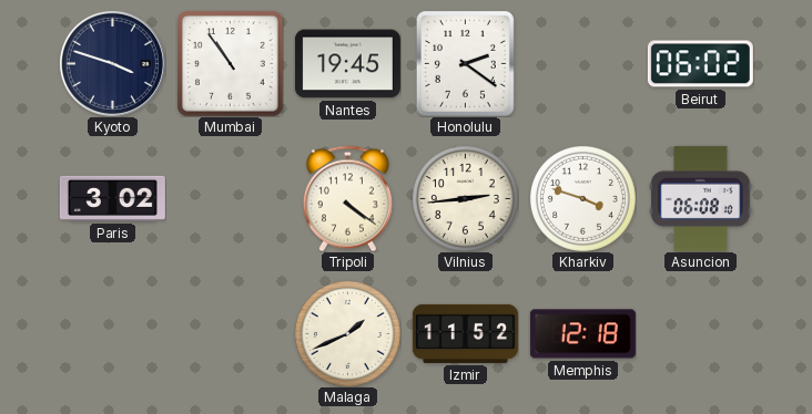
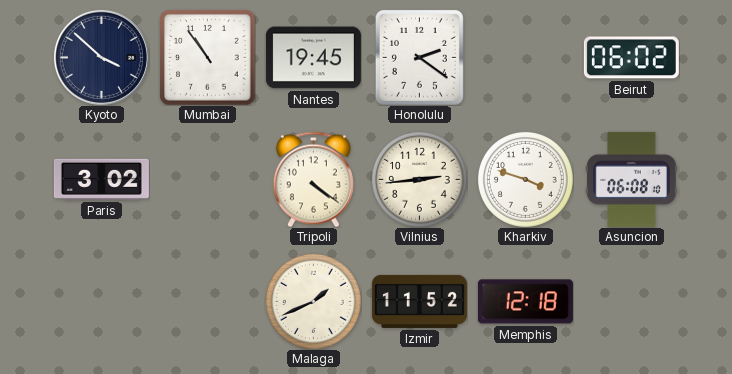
Kyoto: 3:48 -> 3:52 (101, 57)
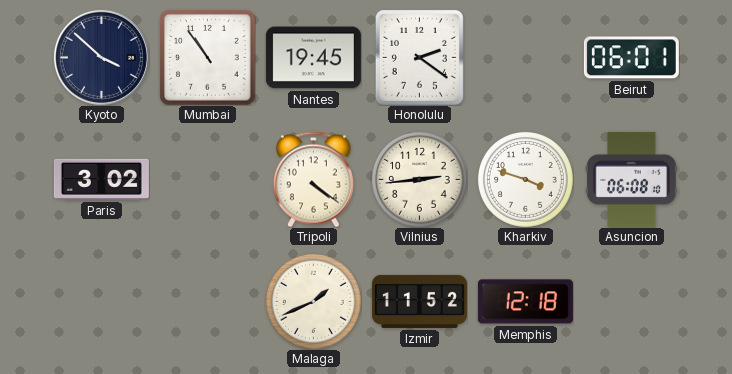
Beirut: 06:02 -> 06:01 (631, 58)
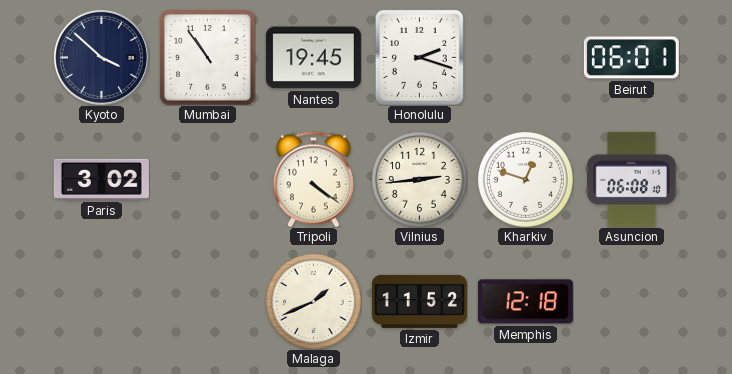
Honolulu: 2:21 -> 2:18 (419, 57)
Kharkiv: 3:48 -> 12:48 (525, 179)
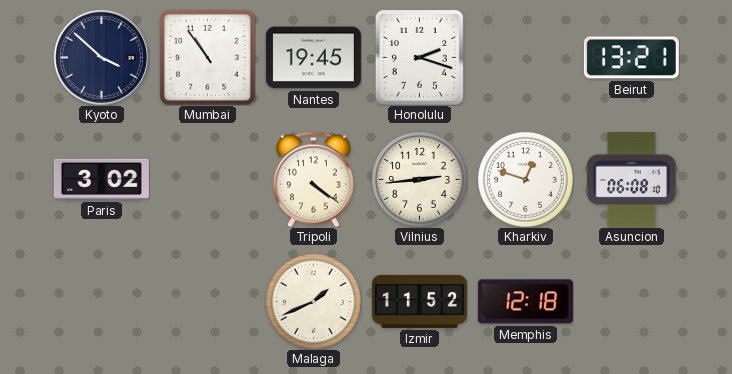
Beirut: 06:01 -> 13:21 (631, 58)
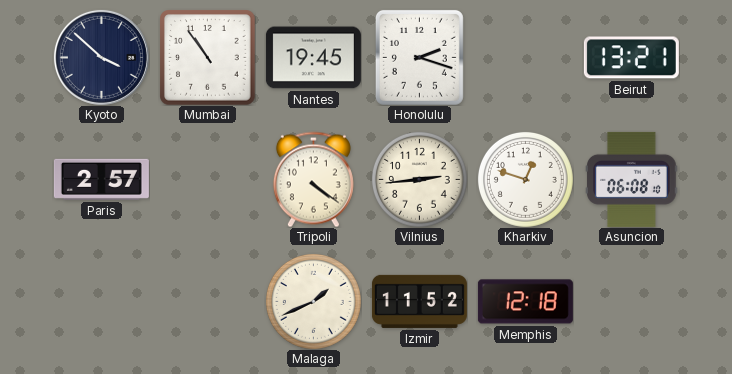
Paris: 3:02 -> 2:57 (101, 179)
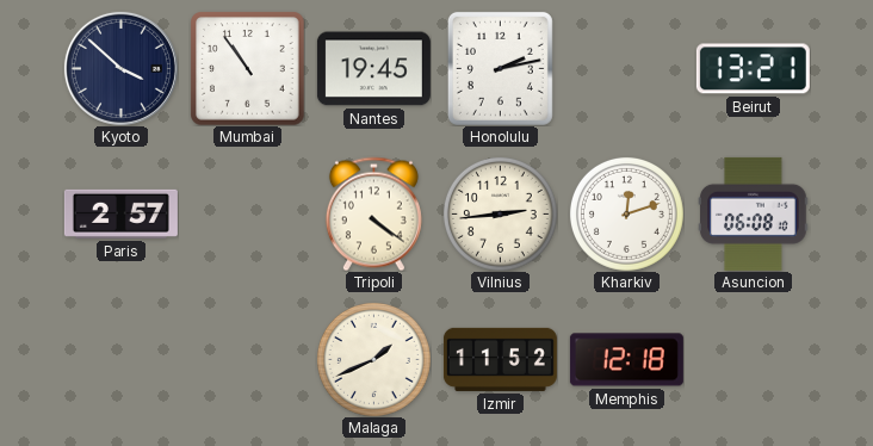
Honolulu: 2:18 -> 2:13 (500, 68)
Kharkiv: 12:48 -> 12:12 (626, 213)
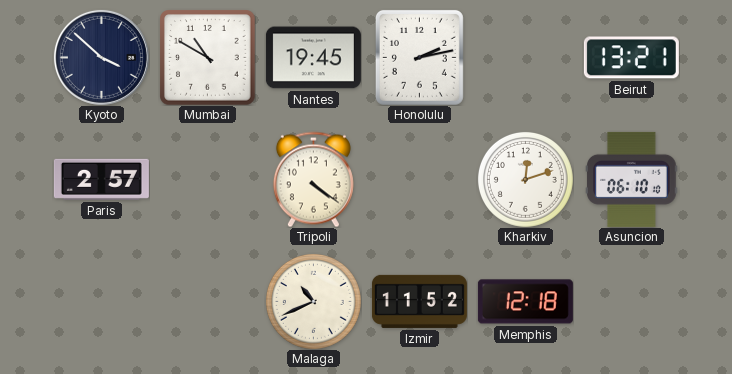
Mumbai: 10:54 -> 10:50 (207, 57)
Vilnius: 2:44 -> none (500, 213)
Asuncion: 06:08 -> 06:10 (632, 179)
Malaga: 1:41 -> 10:41 (313, 301)
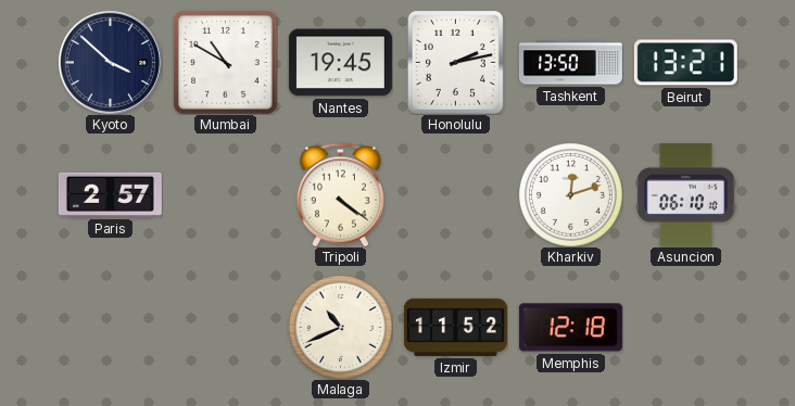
Tashkent: none -> 13:50 (570, 63)
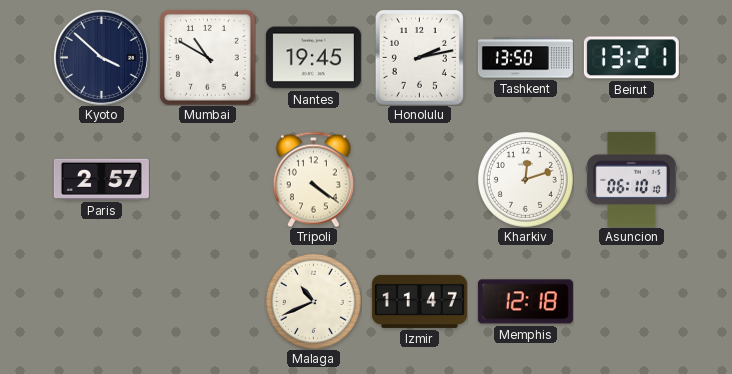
Izmir: 11:52 -> 11:47 (419, 301)
